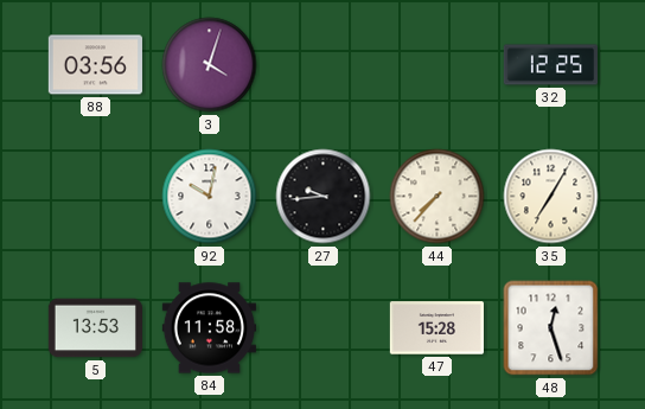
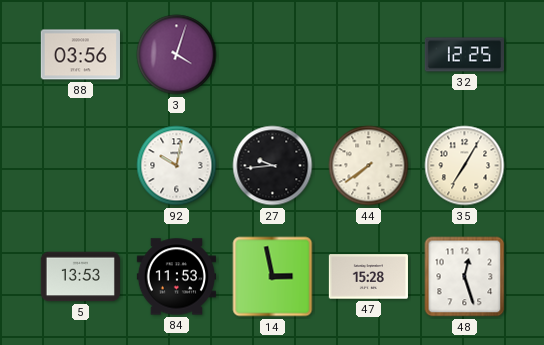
44: 7:37 -> 7:39 (369, 166)
84: 11:58 -> 11:53 (176, 277)
14: none -> 2:58 (273, 277)
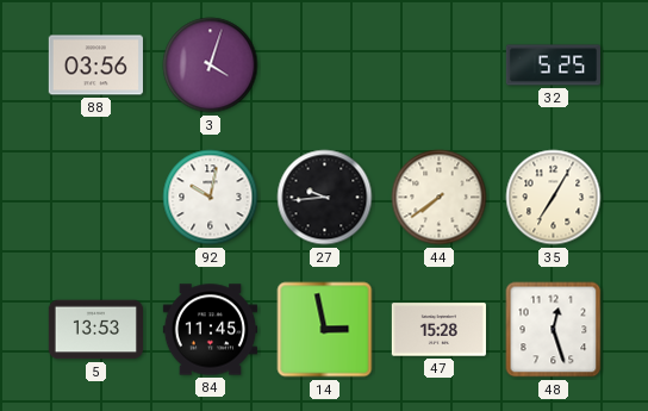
32: 12:25 -> 5:25 (553, 66)
84: 11:53 -> 11:45 (210, 330)
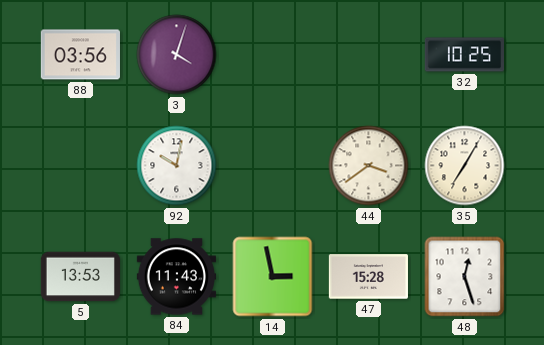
32: 5:25 -> 10:25 (464, 55)
27: 9:44 -> none (325, 198)
44: 7:39 -> 3:39 (369, 166)
84: 11:45 -> 11:43 (176, 277)
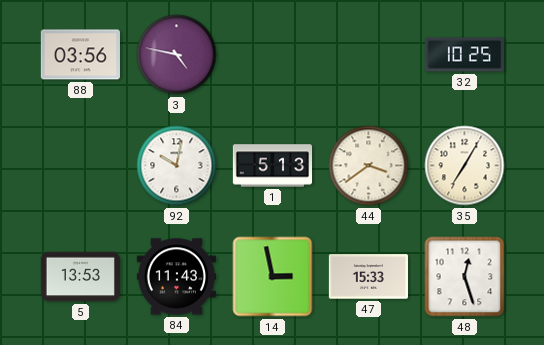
3: 4:03 -> 4:47 (177, 55)
1: none -> 5:13 (272, 166)
47: 15:28 -> 15:33 (368, 277)
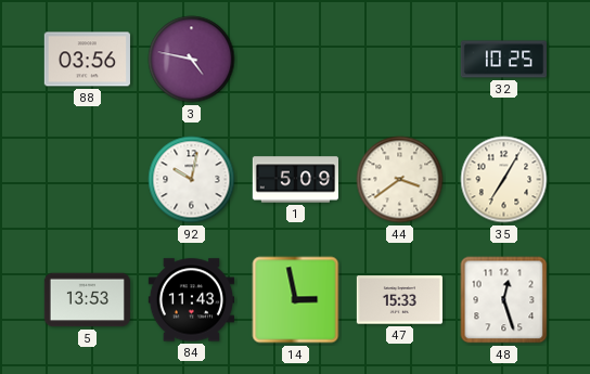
1: 5:13 -> 5:09 (295, 180)
